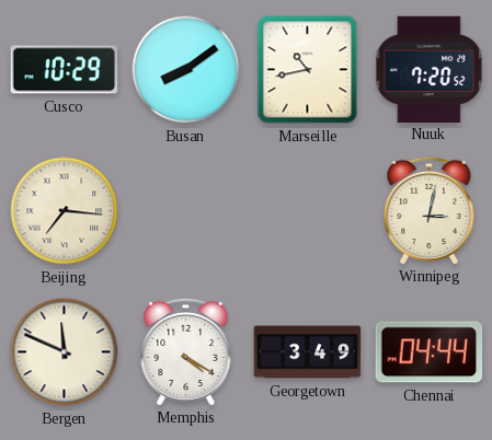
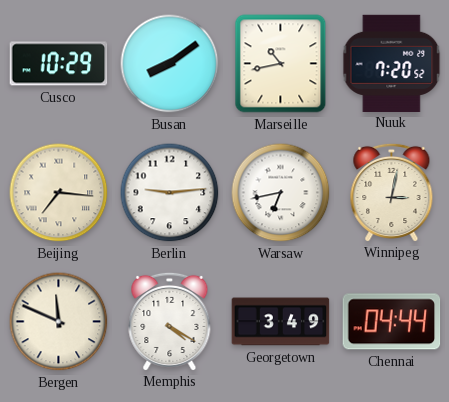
Berlin: none -> 9:14 (170, 193)
Warsaw: none -> 6:43 (281, 193)
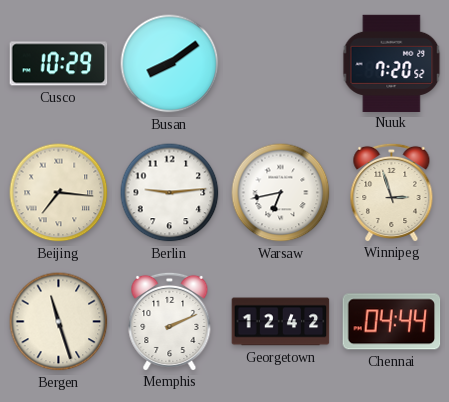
Marseille: 10:43 -> none (281, 64)
Winnipeg: 3:02 -> 2:57 (392, 192)
Bergen: 11:49 -> 11:27 (59, 322)
Memphis: 4:20 -> 2:11 (170, 321)
Georgetown: 3:49 -> 12:42 (281, 322)
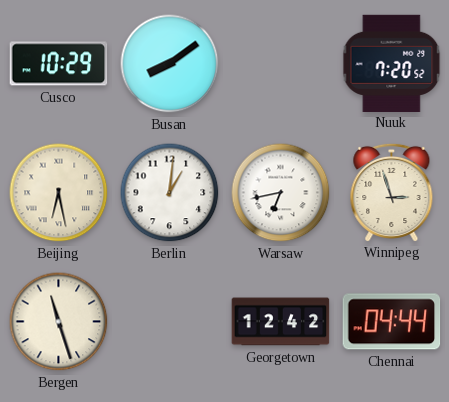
Beijing: 7:16 -> 6:28 (59, 193)
Berlin: 9:14 -> 1:01 (170, 193)
Memphis: 2:11 -> none (170, 321)
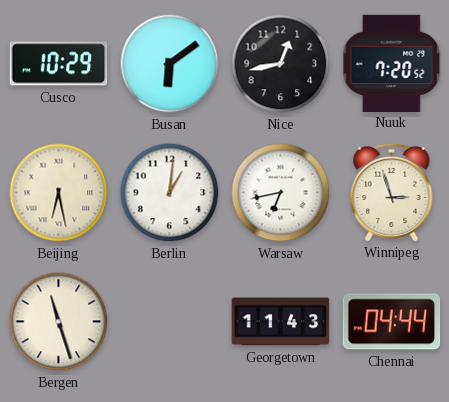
Busan: 8:09 -> 6:09 (170, 64)
Nice: none -> 12:43 (281, 64)
Georgetown: 12:42 -> 11:43 (281, 322)
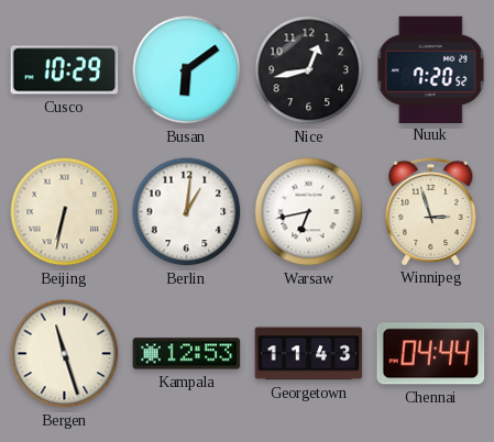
Beijing: 6:28 -> 6:32 (65, 212)
Kampala: none -> 12:53 (187, 354)
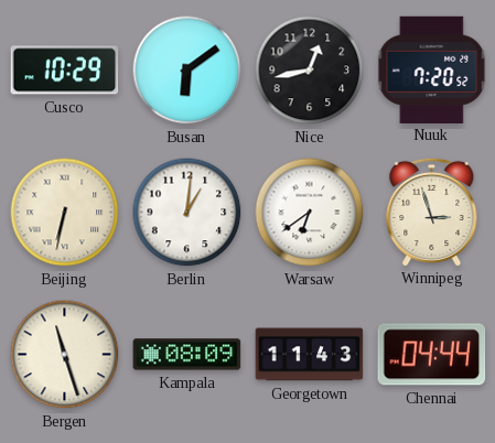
Warsaw: 6:43 -> 6:39 (310, 213)
Kampala: 12:53 -> 08:09 (187, 355)
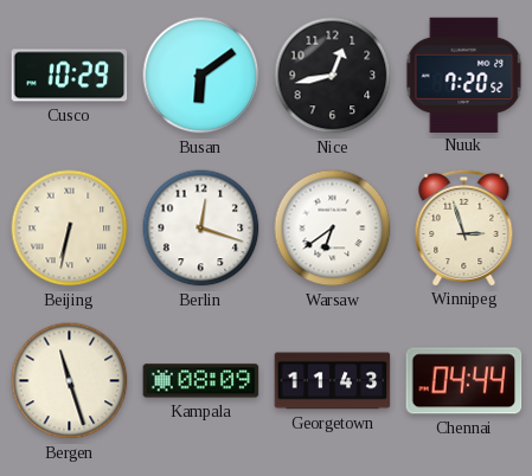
Berlin: 1:01 -> 12:18 (201, 229)
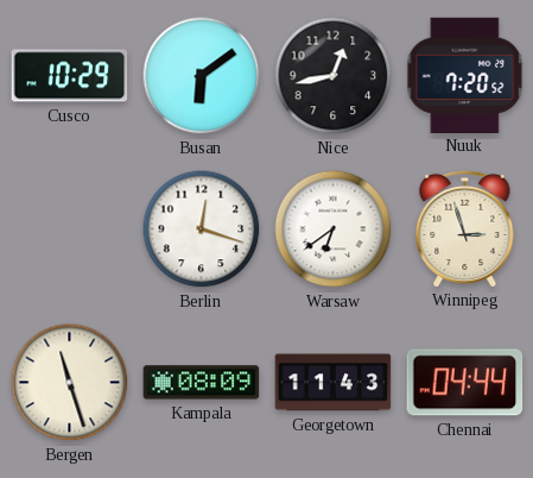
Beijing: 6:32 -> none (70, 229)
